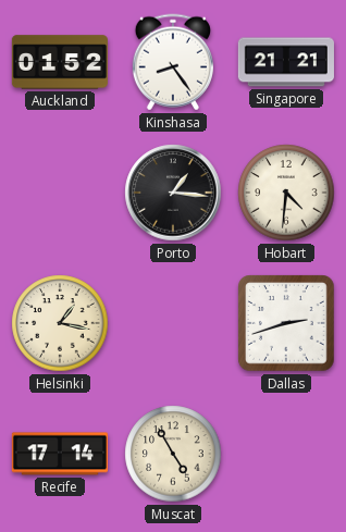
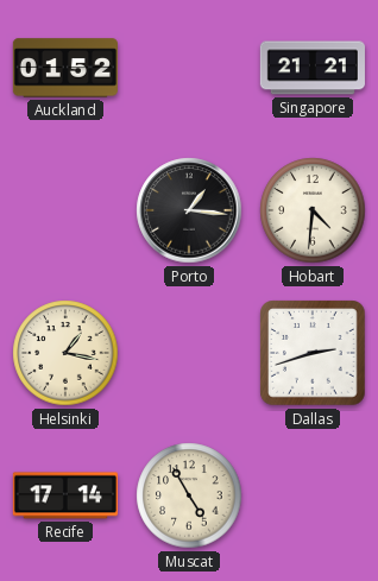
Kinshasa: 8:24 -> none (173, 62)
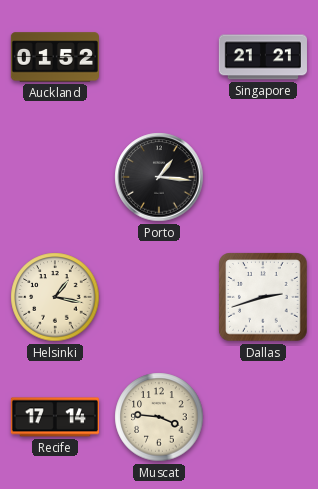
Hobart: 4:31 -> none (313, 210)
Muscat: 4:55 -> 3:46 (159, 417)
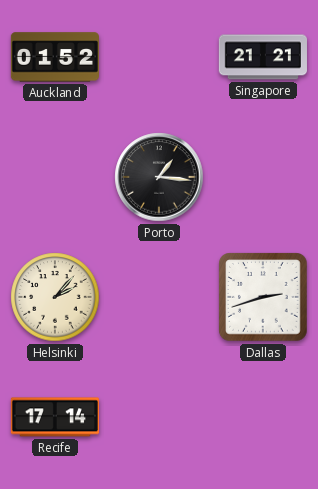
Helsinki: 1:17 -> 2:07 (55, 297)
Muscat: 3:46 -> none (159, 417)
